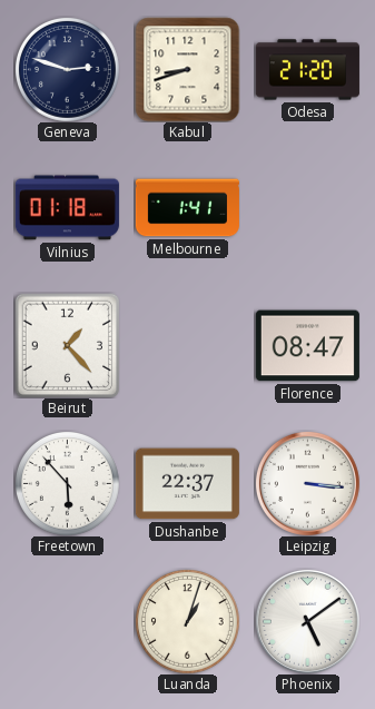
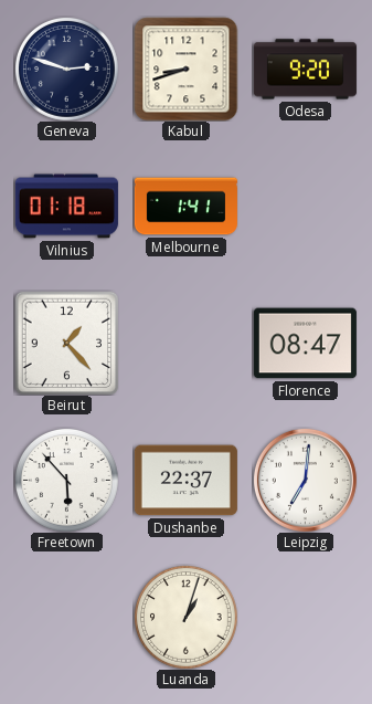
Odesa: 21:20 -> 9:20 (305, 70)
Leipzig: 3:16 -> 7:01 (305, 480)
Phoenix: 5:09 -> none (307, 621)
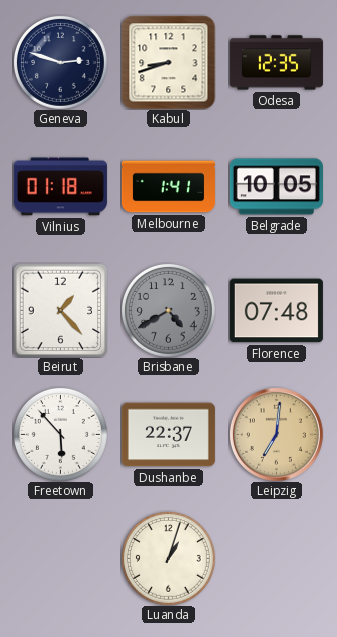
Odesa: 9:20 -> 12:35 (276, 63)
Belgrade: none -> 10:05 (276, 187)
Brisbane: none -> 4:40 (168, 310)
Florence: 08:47 -> 07:48 (276, 311)
Leipzig dial: white -> champagne (276, 434)
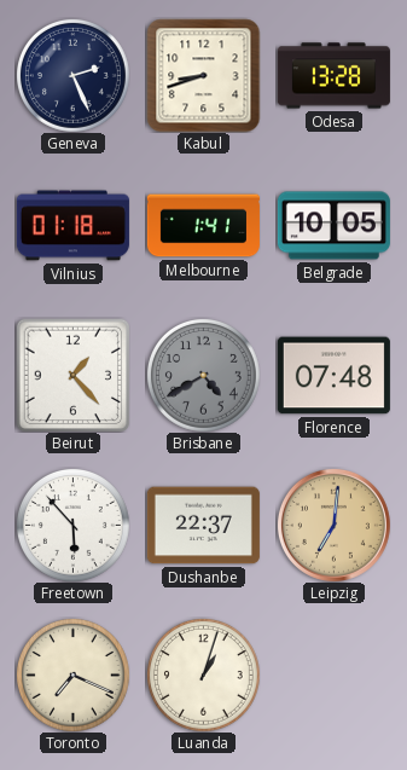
Geneva: 2:48 -> 2:26 (72, 75)
Odesa: 12:35 -> 13:28 (333, 76)
Toronto: none -> 7:19 (72, 675)
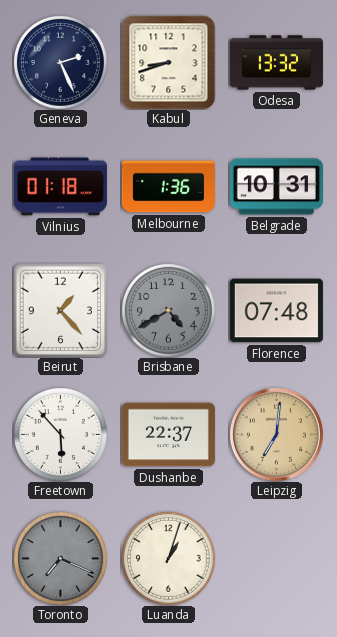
Odesa: 13:28 -> 13:32 (276, 63)
Melbourne: 1:41 -> 1:36 (168, 187)
Belgrade: 10:05 -> 10:31 (276, 187)
Toronto dial: cream -> grey (60, 558)
